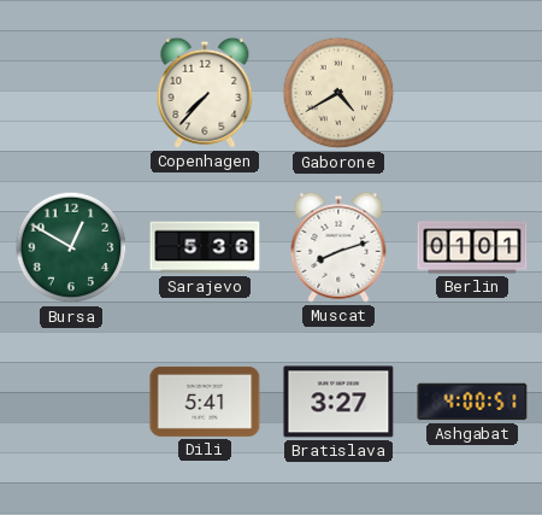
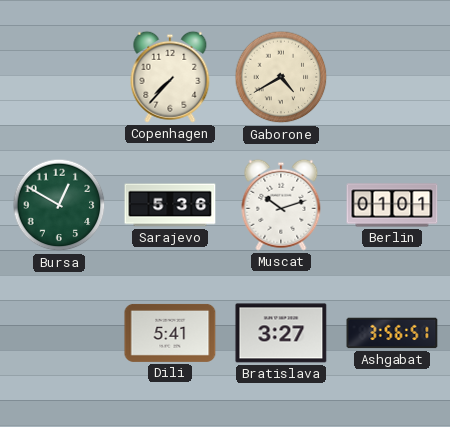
Muscat: 8:12 -> 10:12 (281, 205)
Ashgabat: 4:00 -> 3:56 (392, 333)
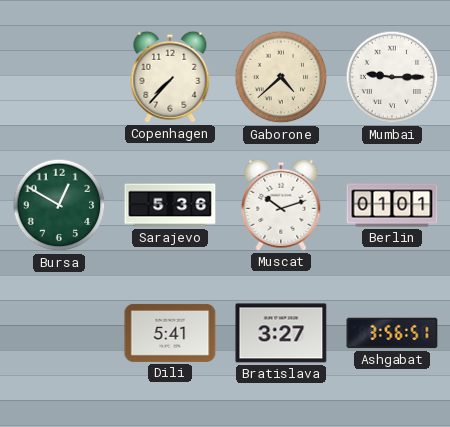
Gaborone: 4:40 -> 4:38 (281, 77)
Mumbai: none -> 9:15 (392, 77)
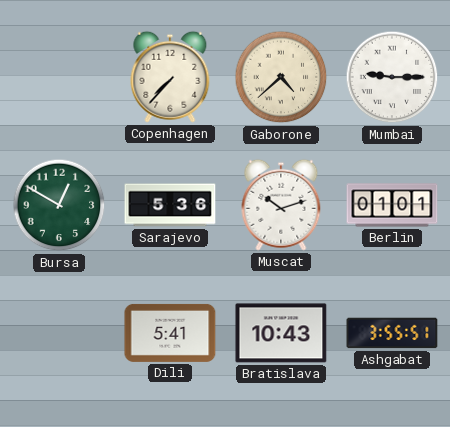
Bratislava: 3:27 -> 10:43 (281, 333)
Ashgabat: 3:56 -> 3:55 (392, 333)
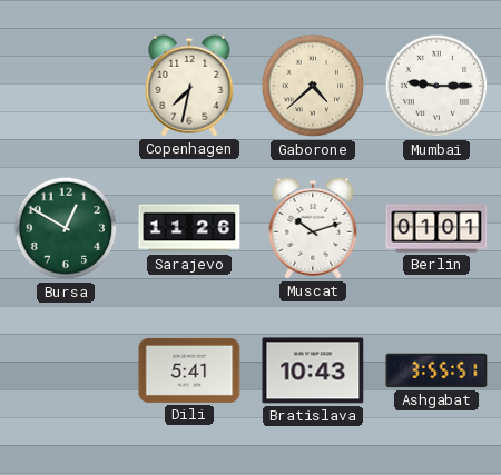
Copenhagen: 7:37 -> 7:32 (189, 86)
Sarajevo: 5:36 -> 11:26 (189, 228)
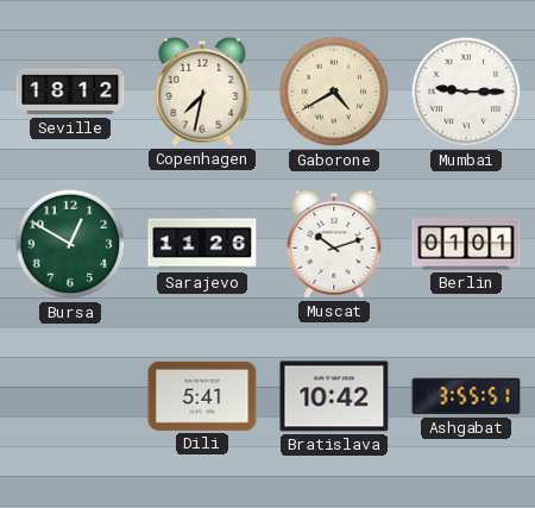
Seville: none -> 18:12 (70, 92)
Gaborone: 4:38 -> 4:40 (334, 92)
Bratislava: 10:43 -> 10:42 (334, 396)
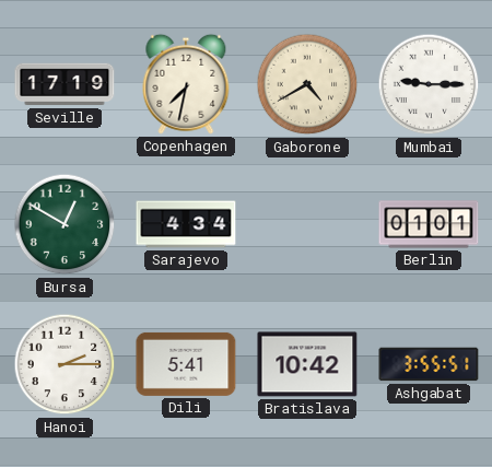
Seville: 18:12 -> 17:19 (65, 84)
Sarajevo: 11:26 -> 4:34 (186, 224)
Muscat: 10:12 -> none (334, 244)
Hanoi: none -> 2:15 (65, 364)
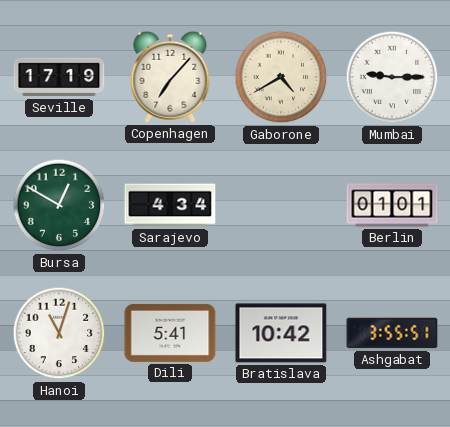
Copenhagen: 7:32 -> 7:07 (170, 77)
Hanoi: 2:15 -> 11:03 (59, 333)
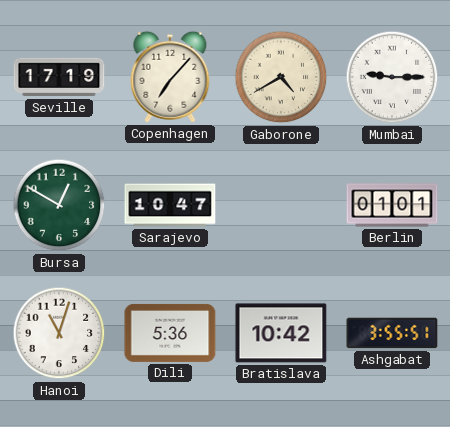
Sarajevo: 4:34 -> 10:47 (170, 205)
Dili: 5:41 -> 5:36 (170, 333)
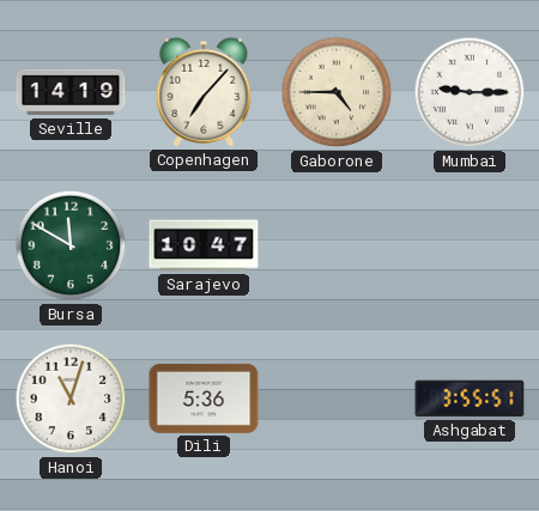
Seville: 17:19 -> 14:19 (71, 92)
Gaborone: 4:40 -> 4:45 (337, 92)
Bursa: 12:50 -> 11:50 (71, 245)
Berlin: 01:01 -> none (392, 205)
Bratislava: 10:42 -> none (281, 333)
